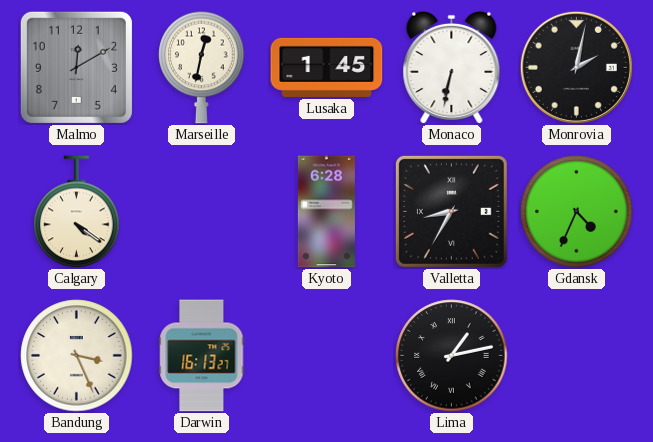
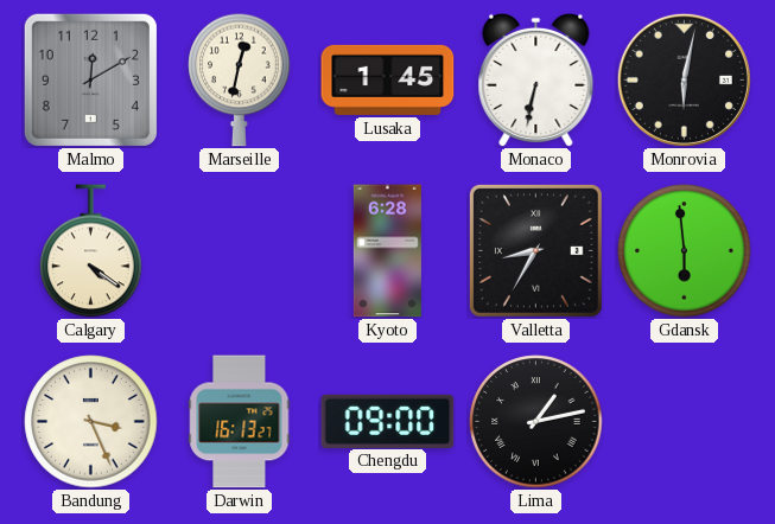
Monrovia: 2:02 -> 6:02 (684, 79)
Gdansk: 4:34 -> 5:59 (685, 251)
Chengdu: none -> 09:00 (388, 421)
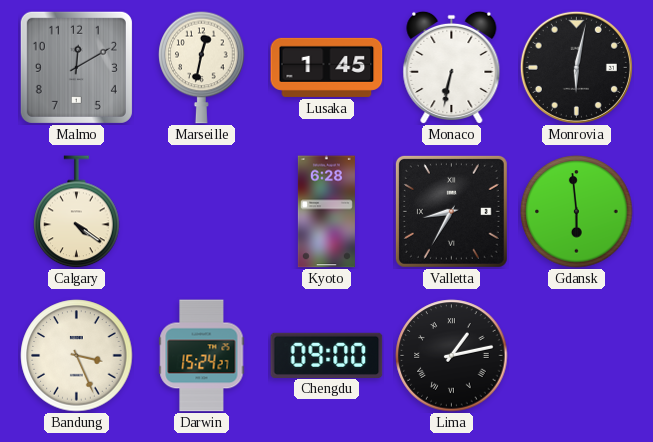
Darwin: 16:13 -> 15:24 (202, 356)
